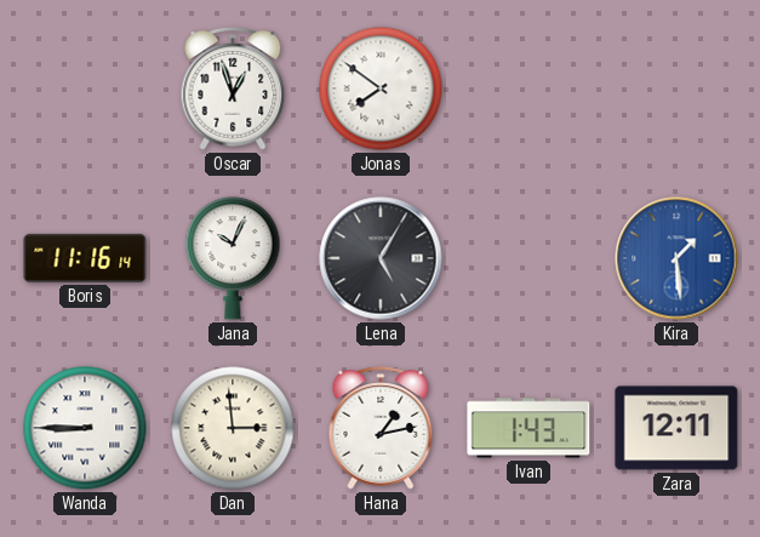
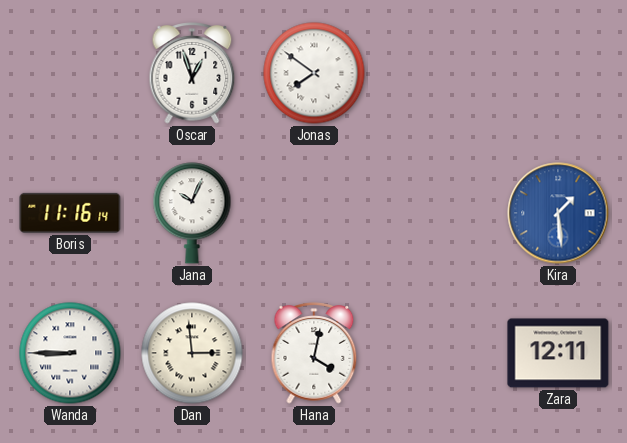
Lena: 5:05 -> none (381, 258)
Hana: 1:13 -> 4:02 (314, 353)
Ivan: 1:43 -> none (528, 428)
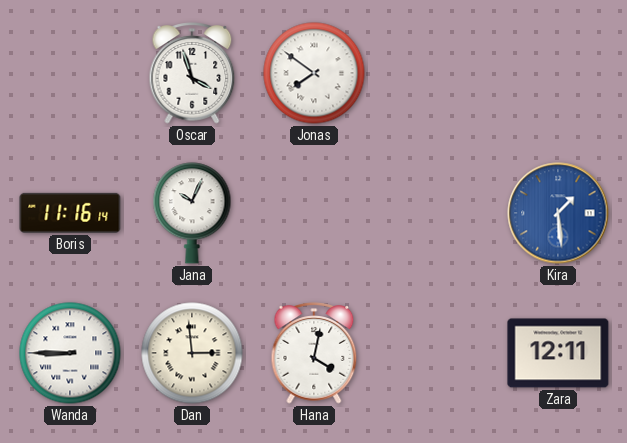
Oscar: 12:57 -> 3:57 (192, 73)
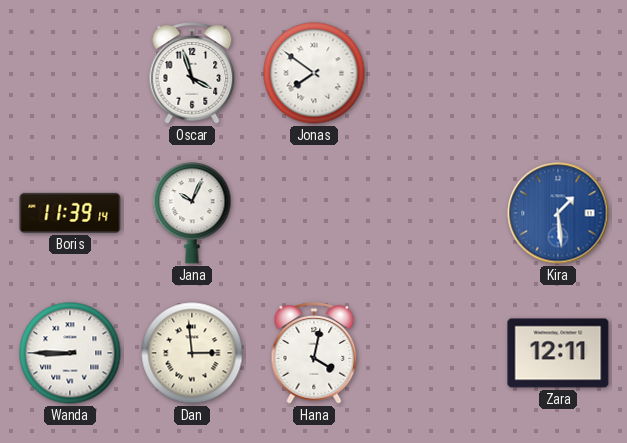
Boris: 11:16 -> 11:39 (70, 213)
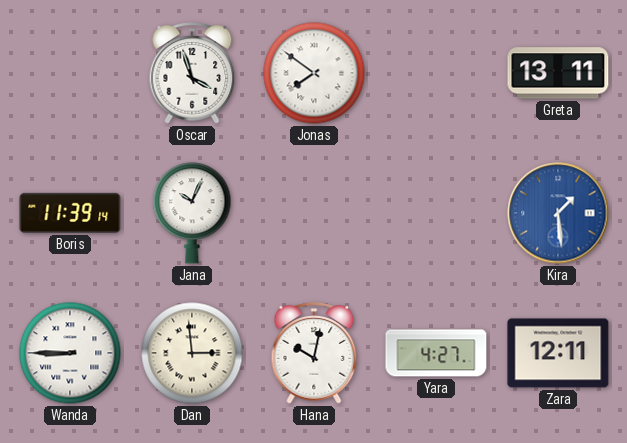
Greta: none -> 13:11 (558, 73)
Hana: 4:02 -> 10:02 (314, 353)
Yara: none -> 4:27 (436, 353)
